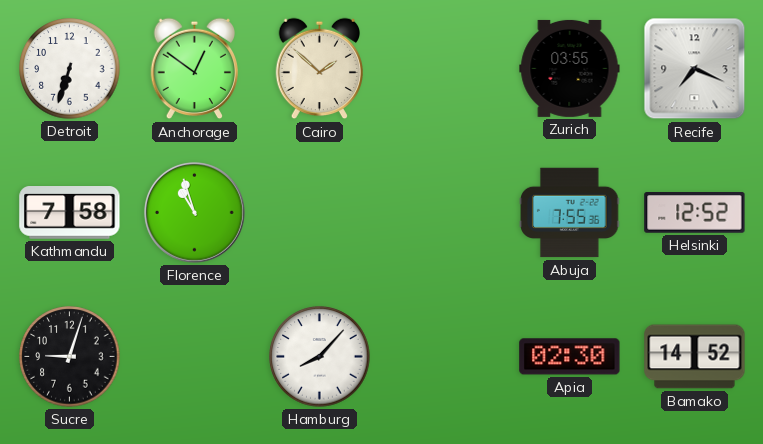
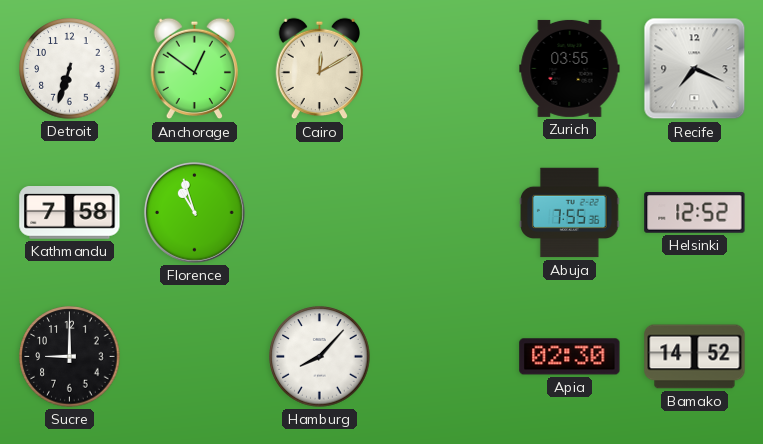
Cairo: 1:52 -> 12:10 (319, 69)
Sucre: 9:03 -> 9:00 (70, 357)
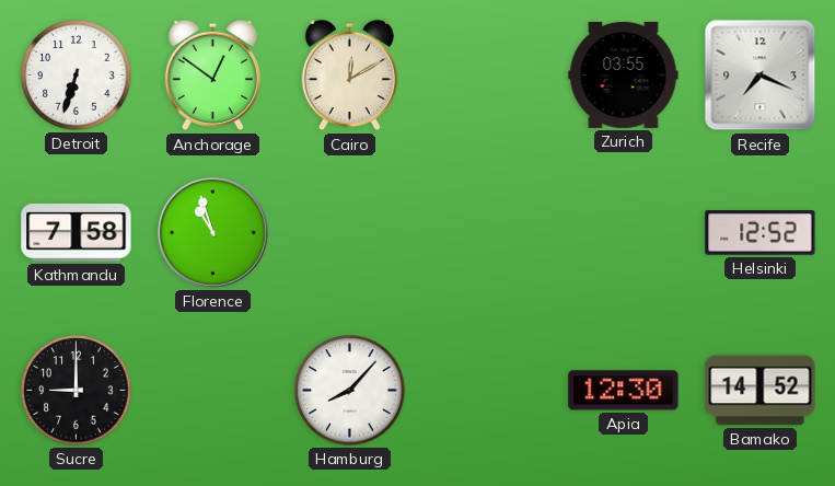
Abuja: 7:55 -> none (570, 213)
Apia: 02:30 -> 12:30 (624, 391)
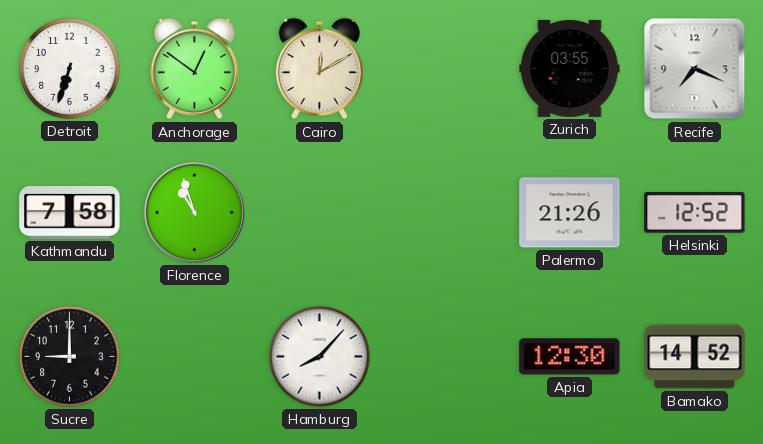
Palermo: none -> 21:26 (570, 213)
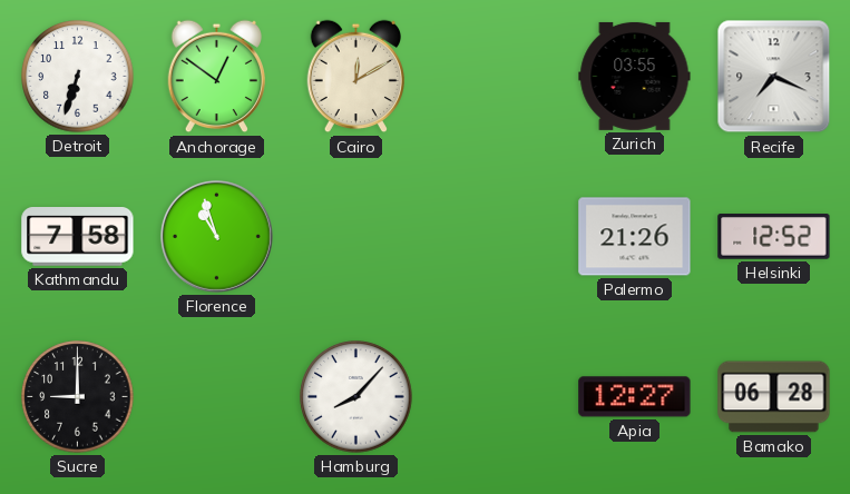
Apia: 12:30 -> 12:27 (635, 397)
Bamako: 14:52 -> 06:28 (774, 397)
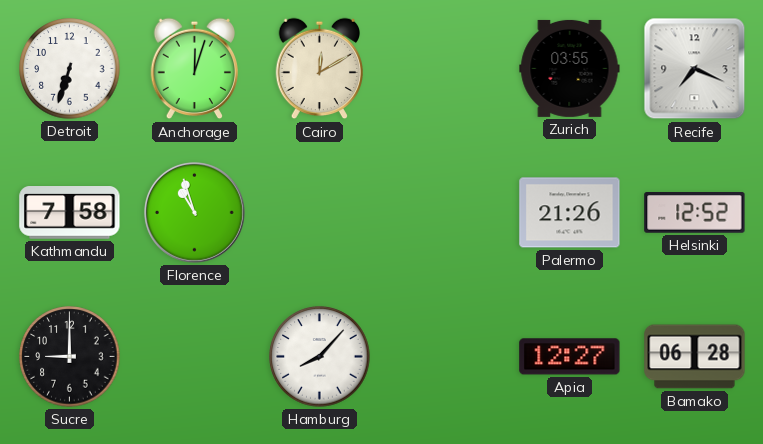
Anchorage: 12:51 -> 12:03 (194, 69)
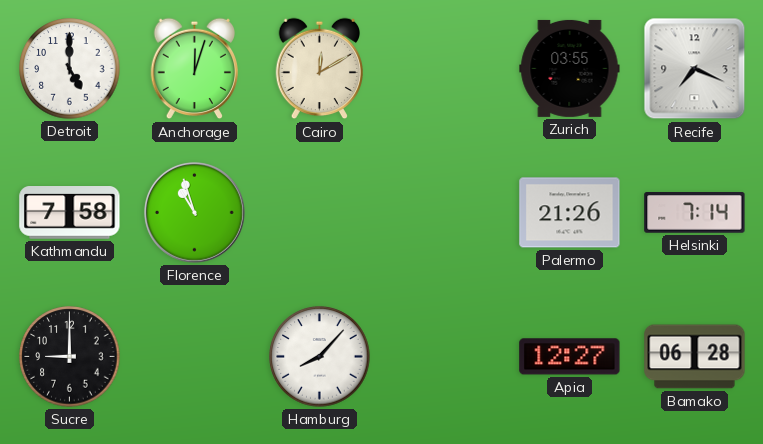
Detroit: 6:33 -> 5:00 (70, 69)
Helsinki: 12:52 -> 7:14 (695, 213)
